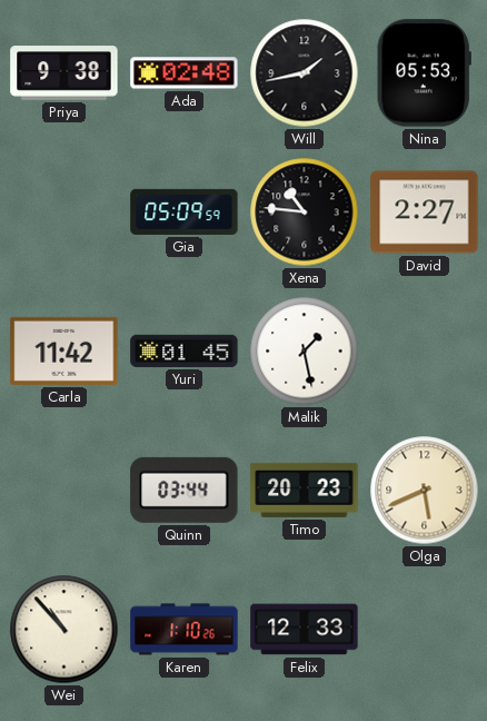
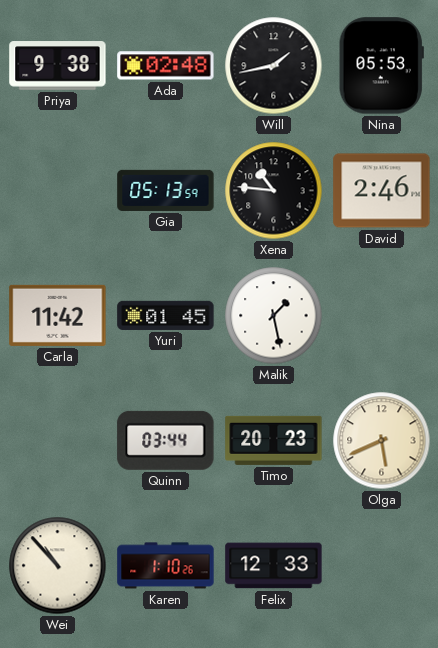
Gia: 05:09 -> 05:13 (166, 190)
David: 2:27 -> 2:46 (382, 191)
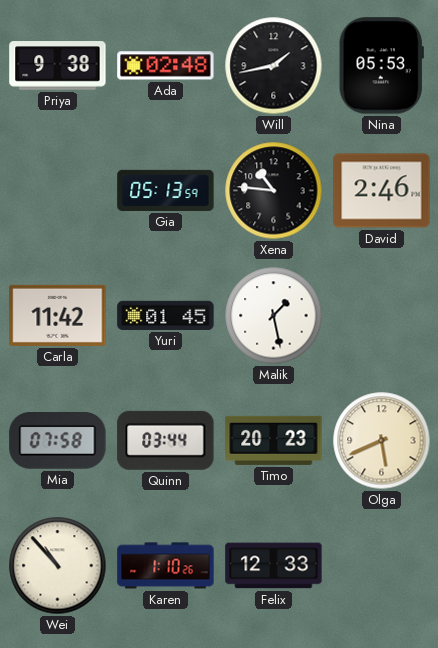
Mia: none -> 07:58 (58, 441)
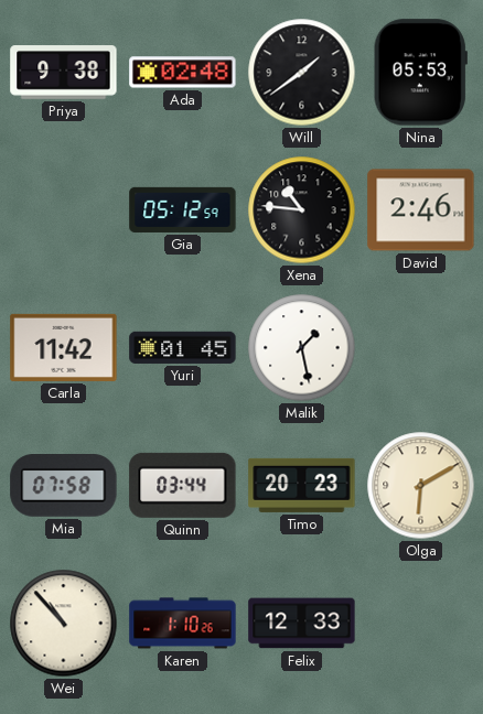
Will: 1:43 -> 1:39 (302, 73)
Gia: 05:13 -> 05:12 (183, 209)
Olga: 5:41 -> 6:10 (421, 486)
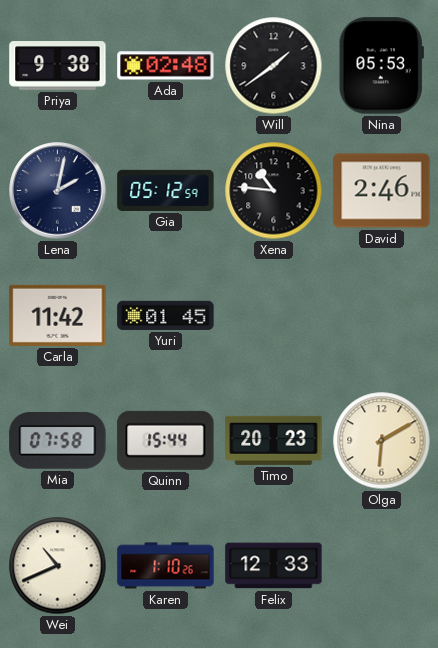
Lena: none -> 2:02 (58, 191)
Malik: 1:28 -> none (302, 348)
Quinn: 03:44 -> 15:44 (166, 440)
Wei: 10:53 -> 10:41 (58, 566)
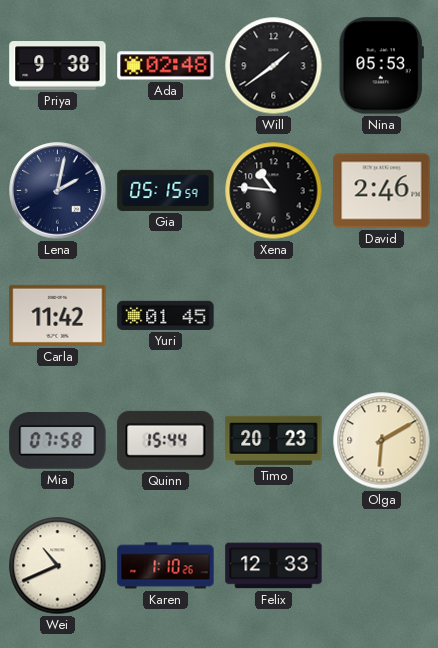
Gia: 05:12 -> 05:15 (166, 190)
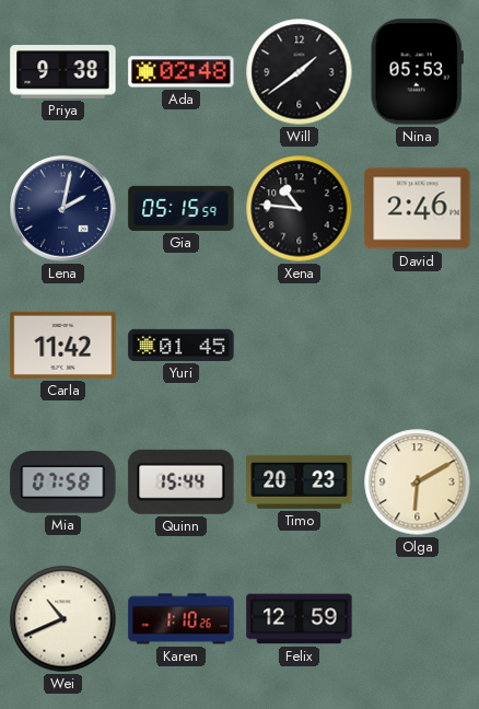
Felix: 12:33 -> 12:59 (300, 619)
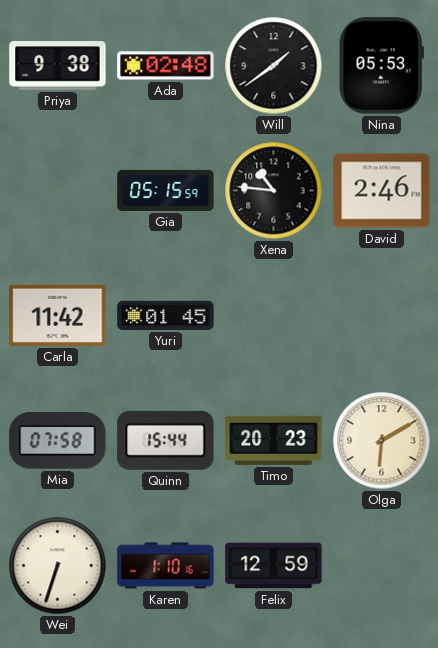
Lena: 2:02 -> none (63, 209)
Wei: 10:41 -> 6:33 (58, 566)
Karen: 1:10:26 -> 1:10:16 (166, 566)
